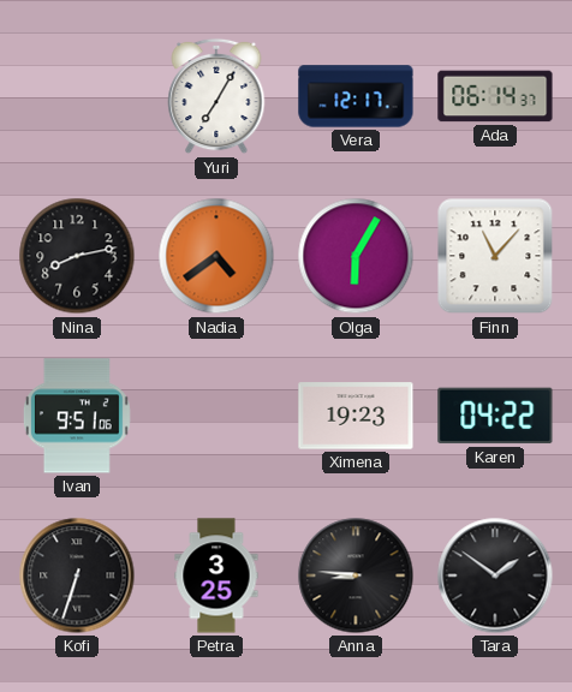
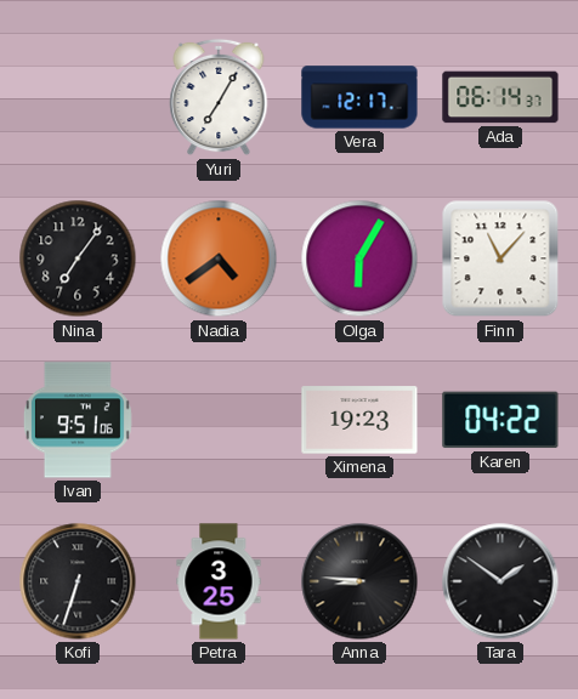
Nina: 8:13 -> 7:06 (78, 258)
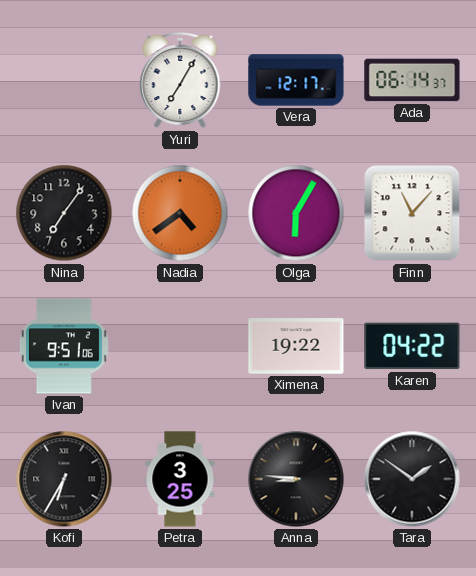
Ximena: 19:23 -> 19:22 (296, 346)
Kofi: 6:33 -> 6:35 (64, 479)
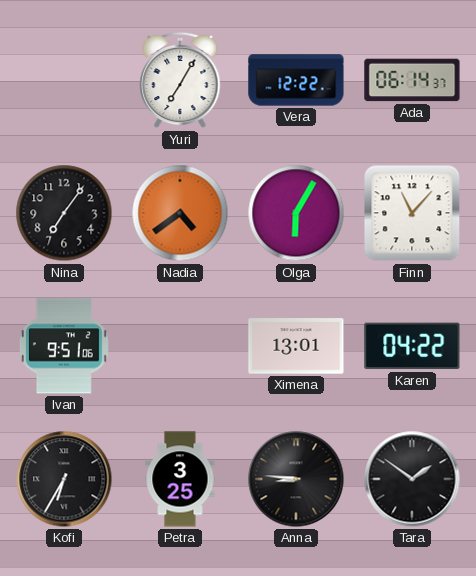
Vera: 12:17 -> 12:22 (296, 80)
Ximena: 19:22 -> 13:01 (296, 346)
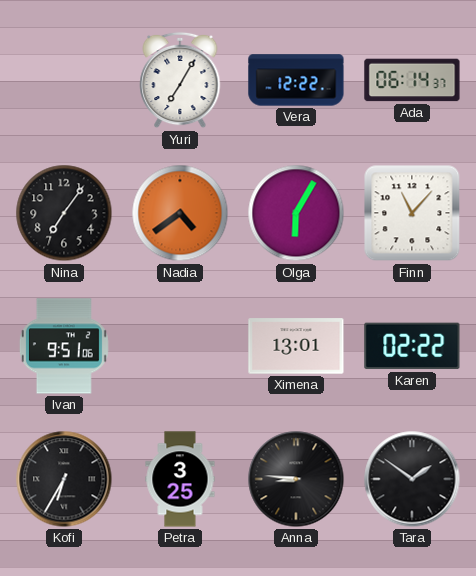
Karen: 04:22 -> 02:22 (412, 346)
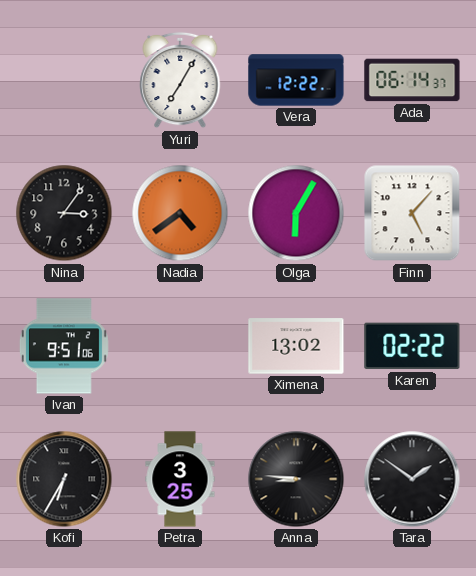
Nina: 7:06 -> 3:06 (64, 213)
Finn: 11:07 -> 5:07 (412, 213)
Ximena: 13:01 -> 13:02 (296, 346)
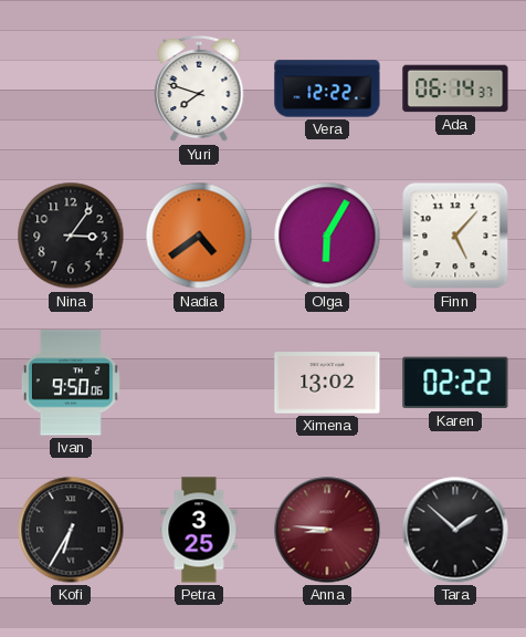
Yuri: 7:05 -> 7:48 (199, 88)
Ivan: 9:51 -> 9:50 (71, 383)
Anna dial: black -> burgundy (327, 530)
Tara: 1:51 -> 1:52 (455, 530)
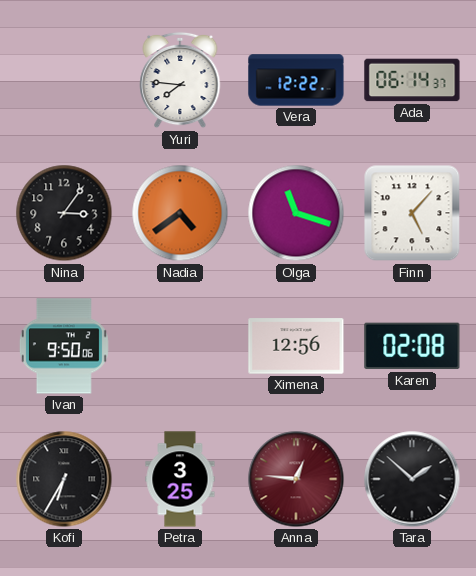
Yuri: 7:48 -> 7:46 (180, 80)
Olga: 6:05 -> 11:18 (296, 213)
Ximena: 13:02 -> 12:56 (296, 346)
Karen: 02:22 -> 02:08 (412, 346)
Anna: 8:46 -> 12:46 (296, 479)
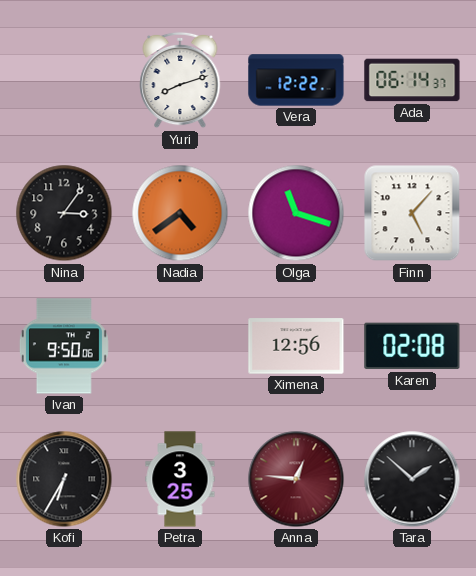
Yuri: 7:46 -> 8:12 (180, 80)
